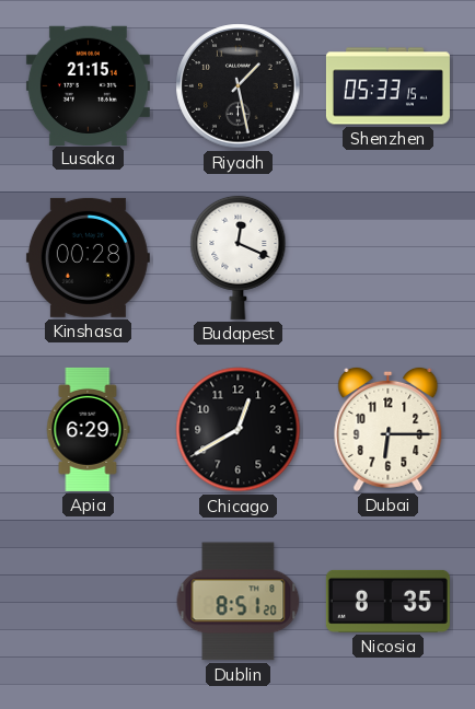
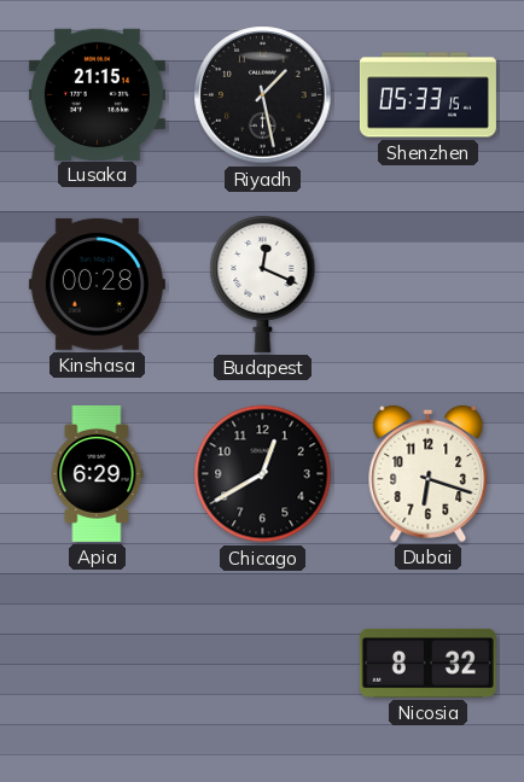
Dubai: 6:15 -> 6:18 (429, 473)
Dublin: 8:51 -> none (239, 602)
Nicosia: 8:35 -> 8:32 (427, 663)
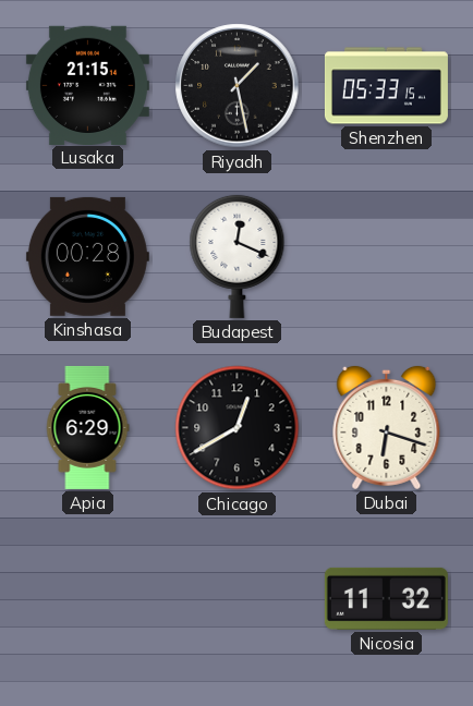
Nicosia: 8:32 -> 11:32 (386, 598)
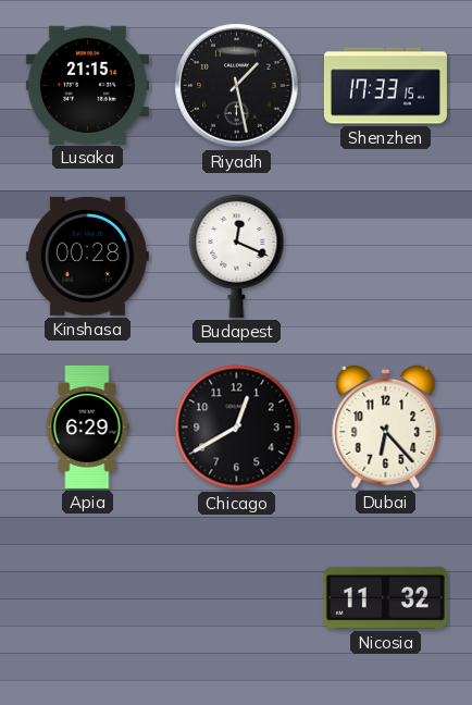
Shenzhen: 05:33 -> 17:33 (385, 86)
Dubai: 6:18 -> 6:23 (386, 426)
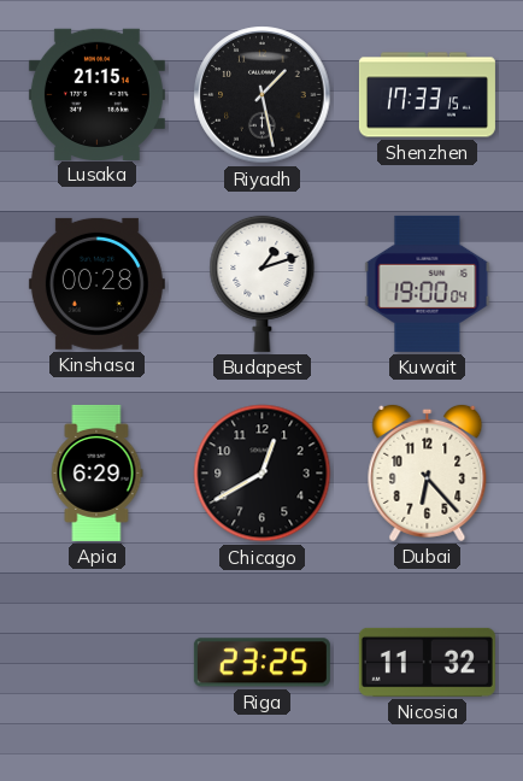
Budapest: 12:19 -> 1:12 (263, 283)
Kuwait: none -> 19:00 (428, 283)
Riga: none -> 23:25 (261, 663)
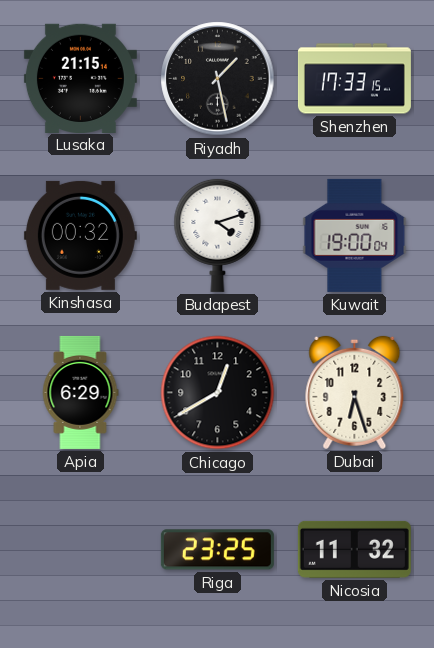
Kinshasa: 00:28 -> 00:32 (80, 235)
Budapest: 1:12 -> 4:12 (218, 235)
Dubai: 6:23 -> 6:27 (355, 392)
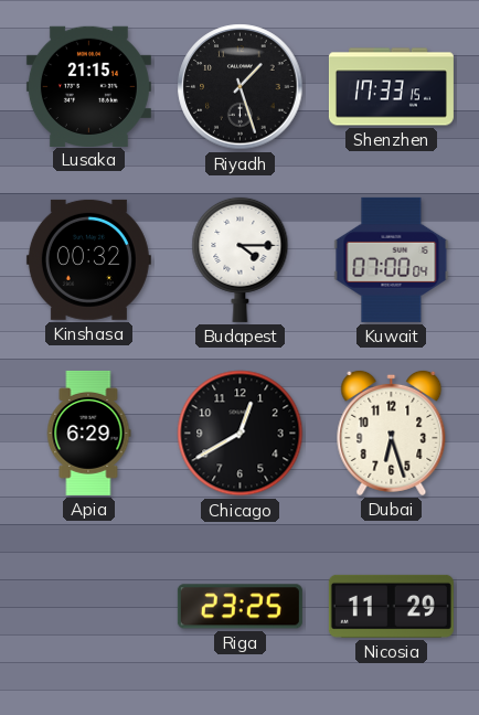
Riyadh: 1:28 -> 1:27 (241, 87)
Budapest: 4:12 -> 4:15 (241, 259)
Kuwait: 19:00 -> 07:00 (392, 259)
Nicosia: 11:32 -> 11:29 (391, 606)
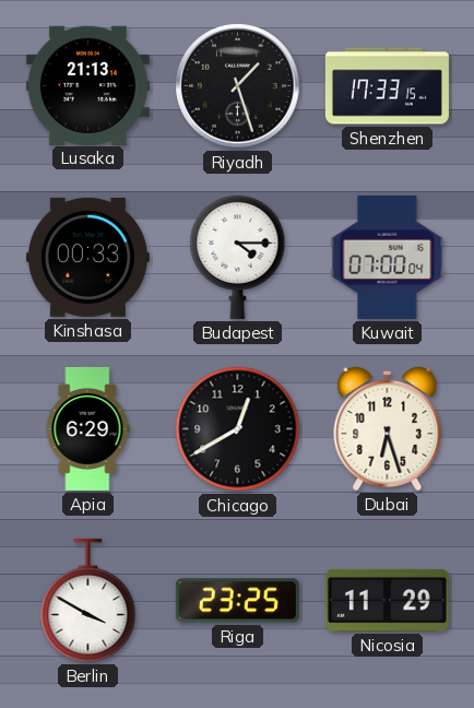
Lusaka: 21:15 -> 21:13 (87, 85)
Kinshasa: 00:32 -> 00:33 (87, 257)
Berlin: none -> 3:50 (88, 600)
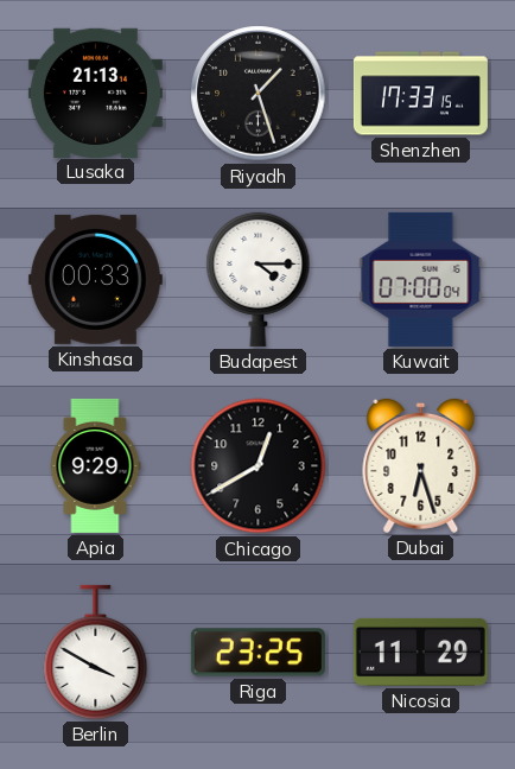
Apia: 6:29 -> 9:29 (95, 465)
